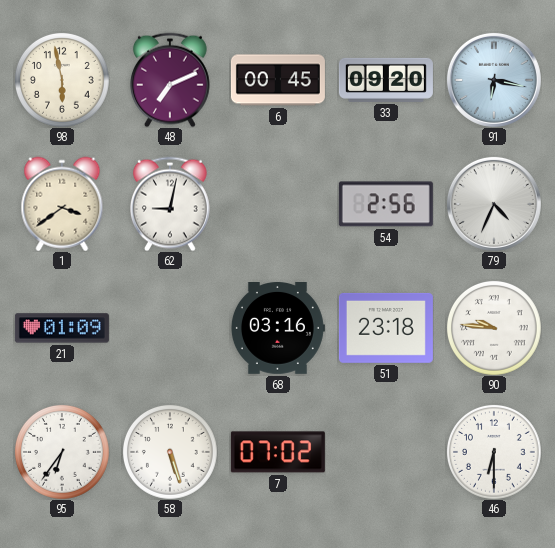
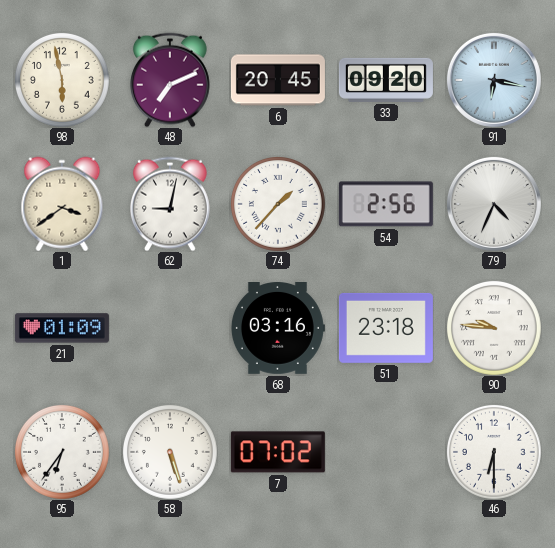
6: 00:45 -> 20:45 (278, 80)
74: none -> 1:37 (278, 204)
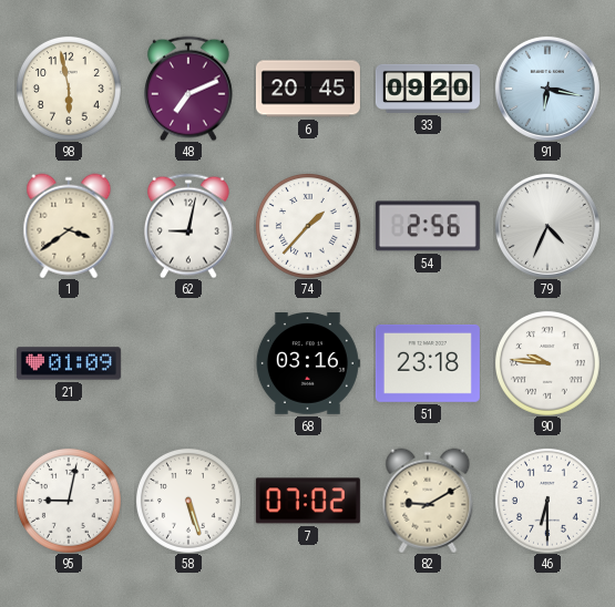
95: 6:36 -> 9:02 (69, 501)
82: none -> 9:10 (428, 501)
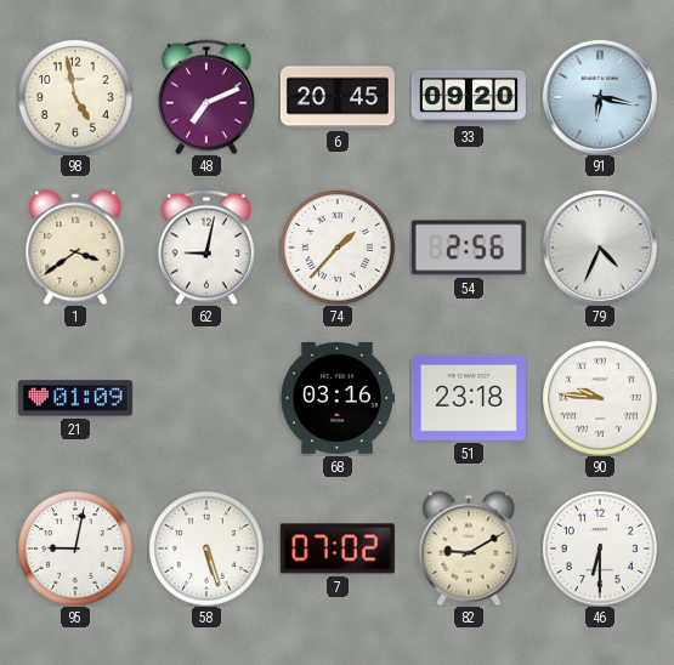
98: 5:58 -> 4:58 (75, 97)
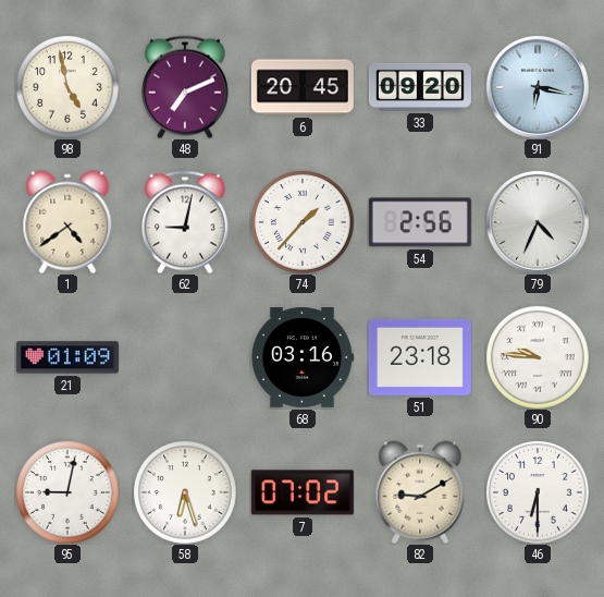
1: 3:39 -> 4:39 (67, 222)
58: 5:27 -> 6:27 (185, 492)
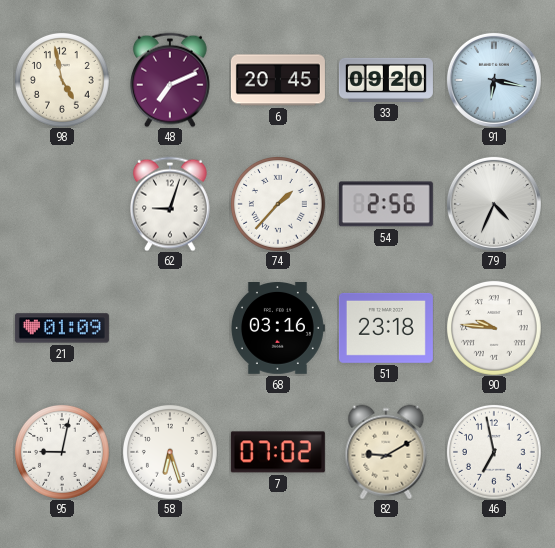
1: 4:39 -> none (67, 222)
62: 9:02 -> 9:03 (171, 204)
46: 6:30 -> 6:58 (494, 452)
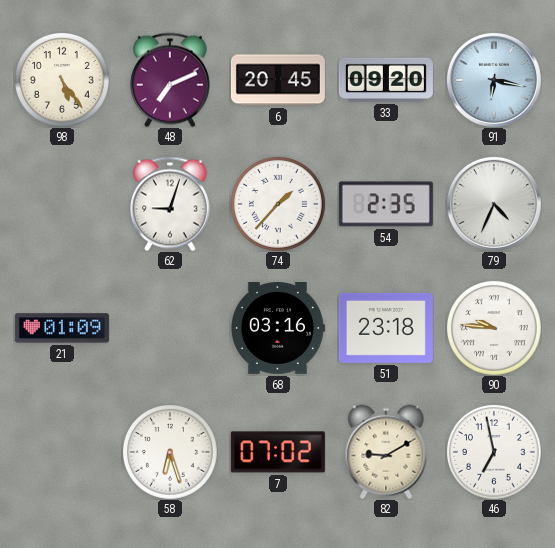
98: 4:58 -> 5:24 (62, 80)
54: 2:56 -> 2:35 (386, 204)
95: 9:02 -> none (62, 452)
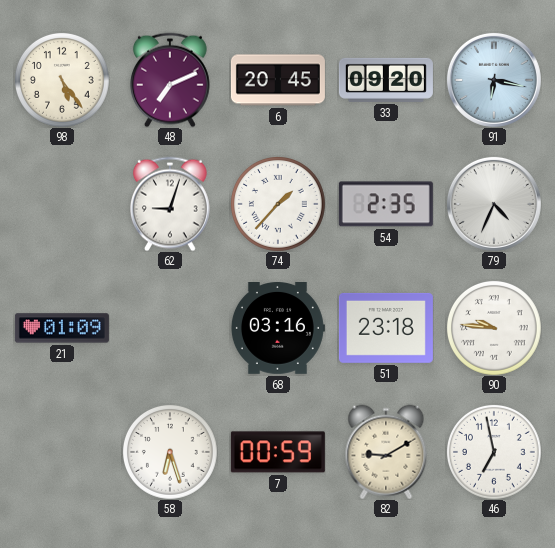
7: 07:02 -> 00:59 (278, 452)
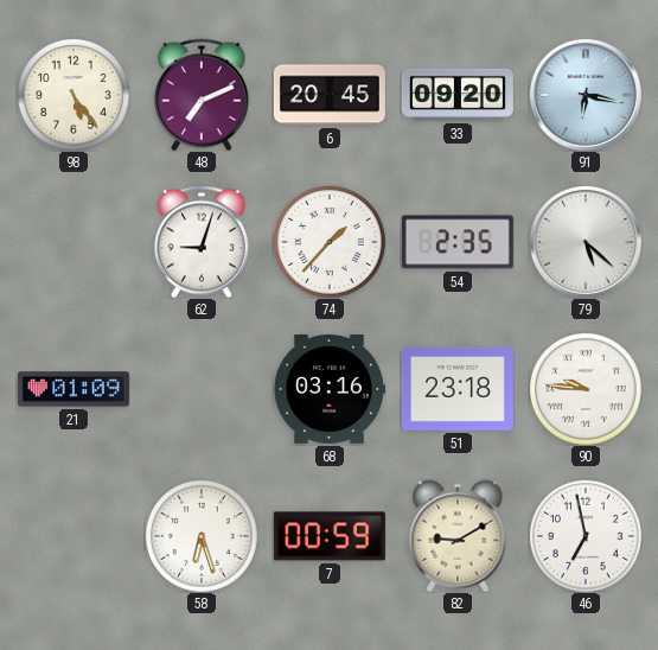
79: 4:34 -> 5:22 (586, 242)
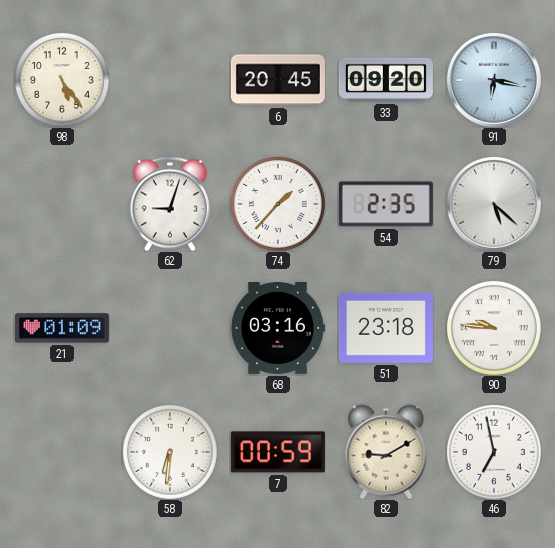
48: 7:11 -> none (203, 95)
58: 6:27 -> 6:31 (170, 452)
